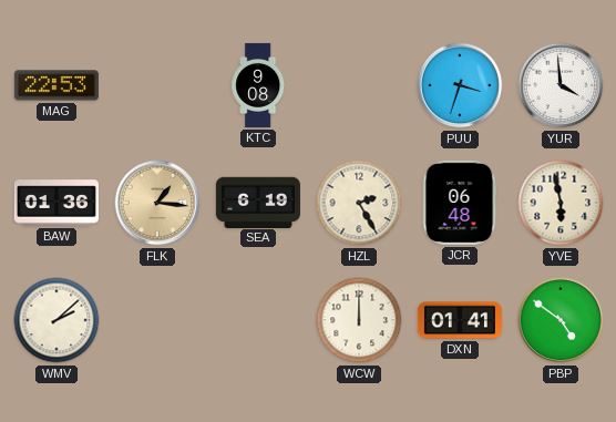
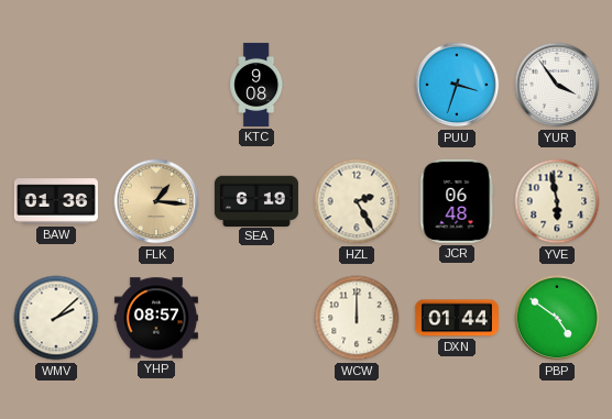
MAG: 22:53 -> none (57, 85)
YUR: 3:59 -> 3:54 (557, 85)
YHP: none -> 08:57 (156, 318)
DXN: 01:41 -> 01:44 (457, 318)
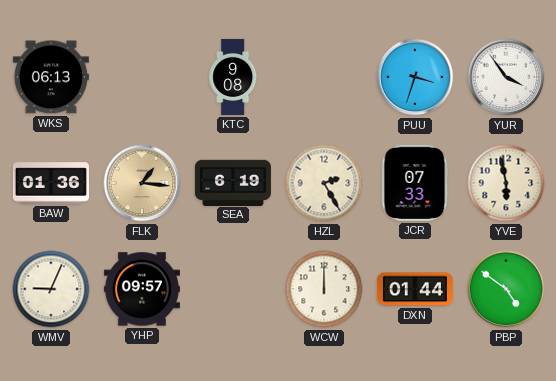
WKS: none -> 06:13 (51, 77)
JCR: 06:48 -> 07:33 (415, 183)
WMV: 2:08 -> 9:04 (51, 289)
YHP: 08:57 -> 09:57 (142, 289)
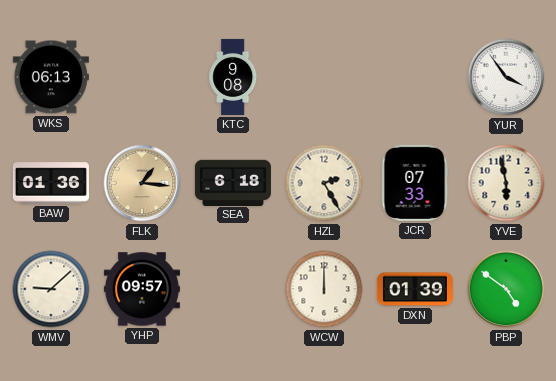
PUU: 3:33 -> none (415, 77)
SEA: 6:19 -> 6:18 (233, 182)
WMV: 9:04 -> 9:08 (51, 289)
DXN: 01:44 -> 01:39 (415, 289)
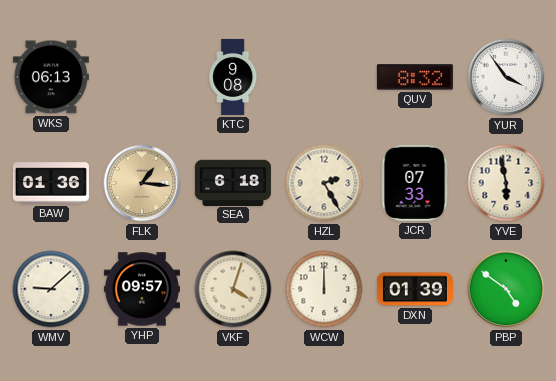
QUV: none -> 8:32 (415, 77)
VKF: none -> 4:03 (233, 289)
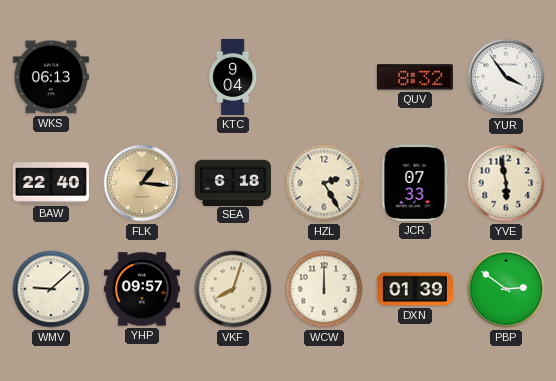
KTC: 9:08 -> 9:04 (233, 77)
BAW: 01:36 -> 22:40 (51, 183)
VKF: 4:03 -> 8:03 (233, 289)
PBP: 4:51 -> 2:51 (506, 289)
